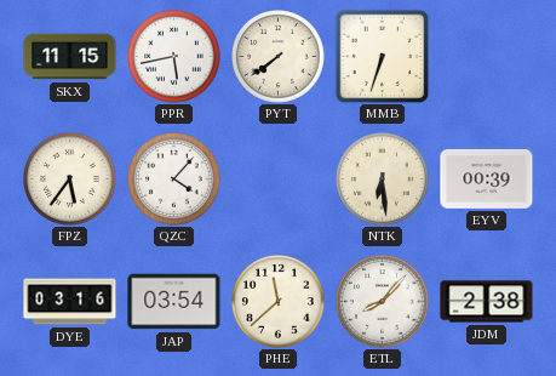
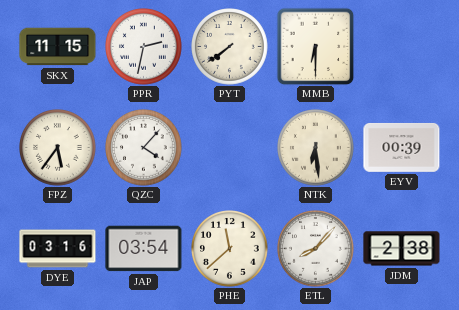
PPR: 5:43 -> 2:32 (144, 47)
MMB: 6:33 -> 6:30 (315, 46)
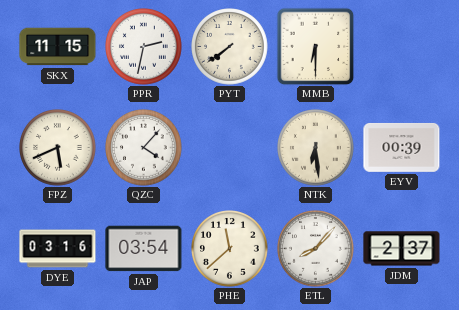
FPZ: 5:36 -> 5:41 (58, 148)
JDM: 2:38 -> 2:37 (402, 249)
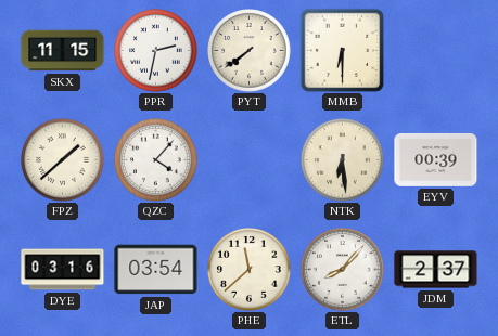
FPZ: 5:41 -> 1:38 (63, 160)
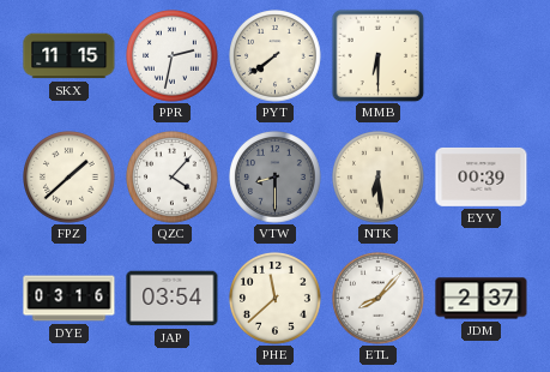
VTW: none -> 8:30 (276, 178)
